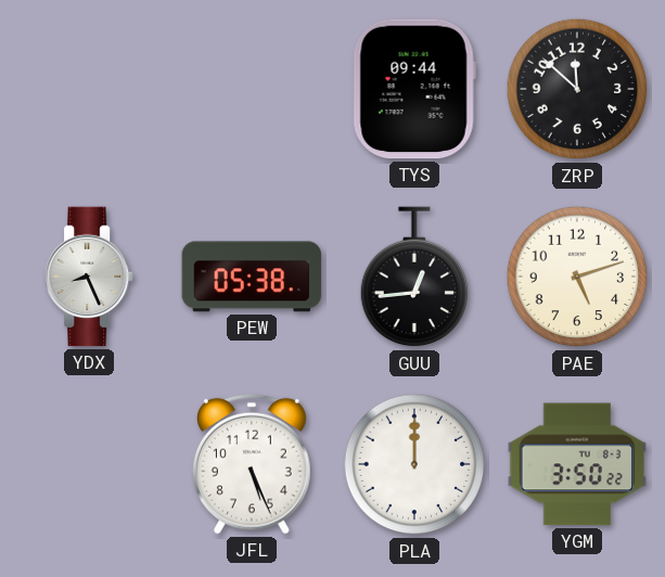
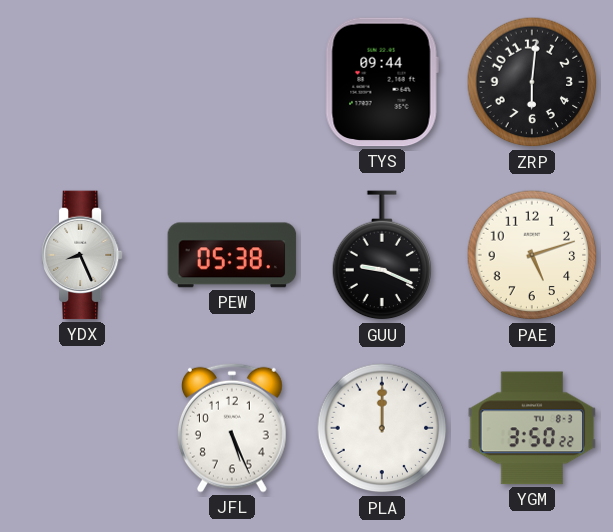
ZRP: 11:52 -> 6:01 (532, 82)
GUU: 12:44 -> 9:19 (382, 256)
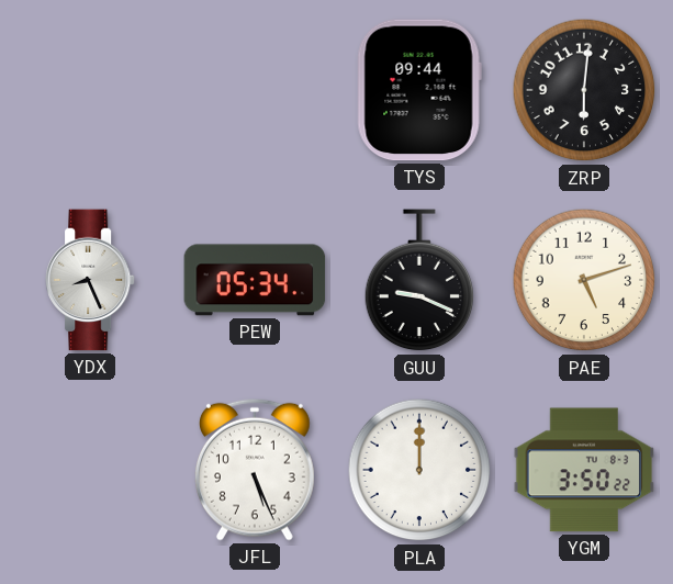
PEW: 05:38 -> 05:34 (255, 280)
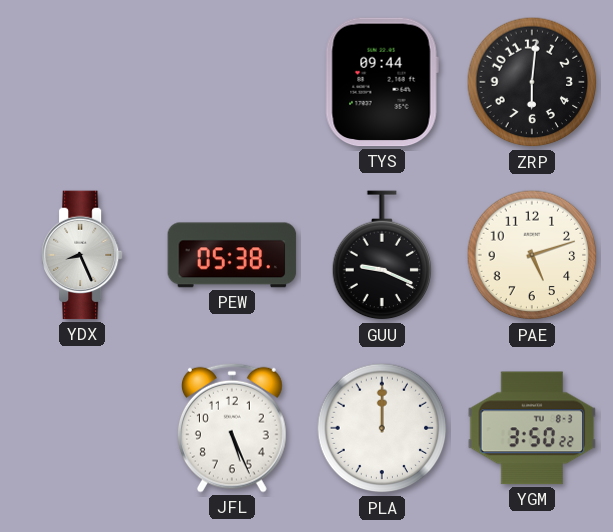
PEW: 05:34 -> 05:38 (232, 255)
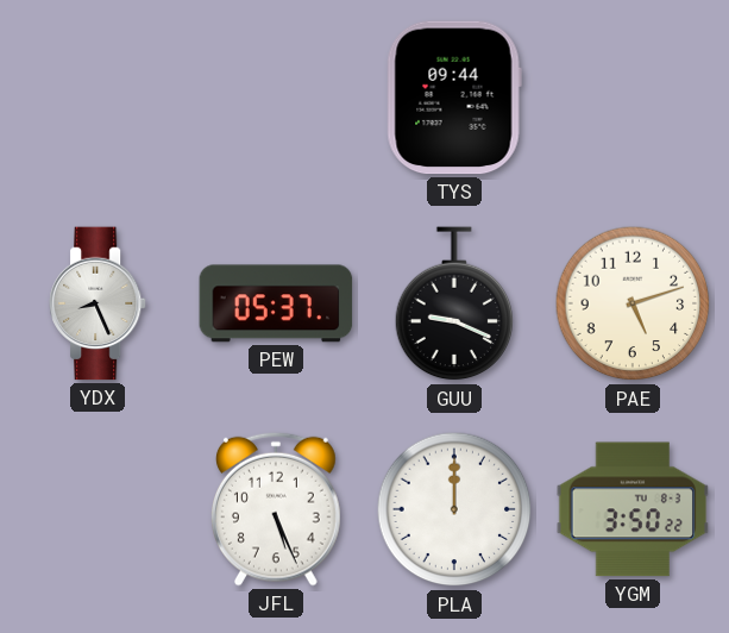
ZRP: 6:01 -> none (532, 82)
PEW: 05:38 -> 05:37 (276, 303)
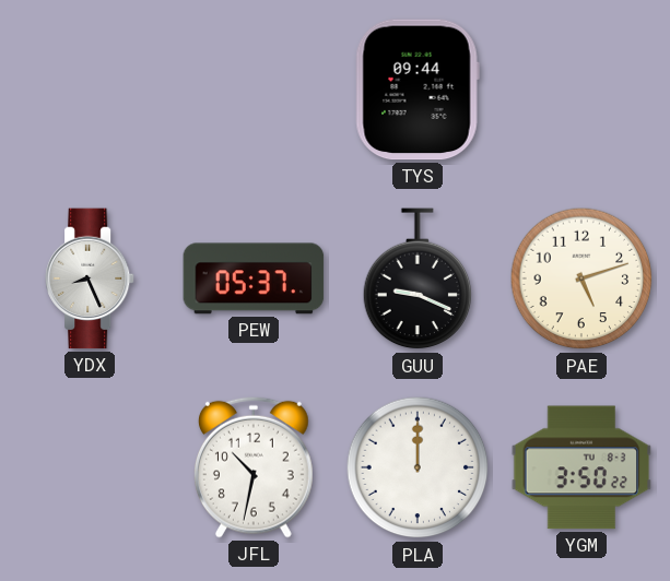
JFL: 5:26 -> 10:32 (254, 467)
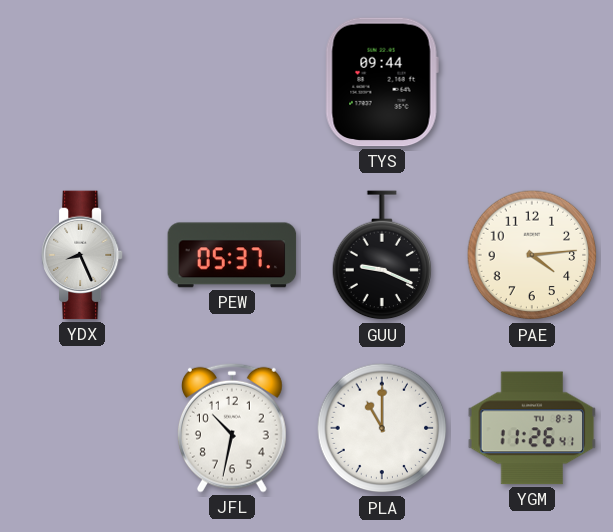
PAE: 5:12 -> 4:14 (532, 255)
PLA: 12:00 -> 11:00 (382, 428)
YGM: 3:50 -> 11:26 (532, 428)
